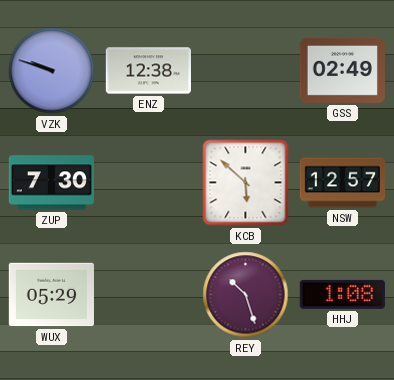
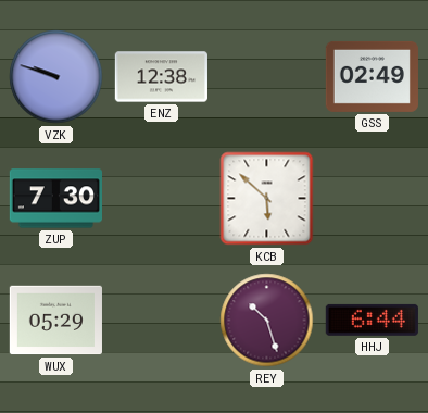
NSW: 12:57 -> none (342, 183)
HHJ: 1:08 -> 6:44 (372, 320)
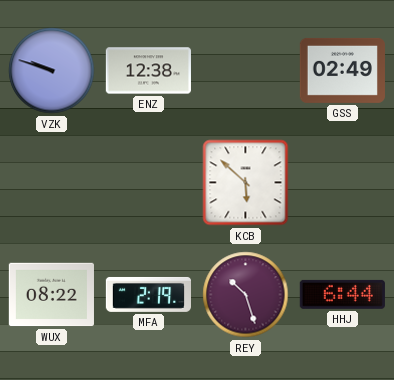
ZUP: 7:30 -> none (55, 199)
WUX: 05:29 -> 08:22 (51, 295)
MFA: none -> 2:19 (148, 294)
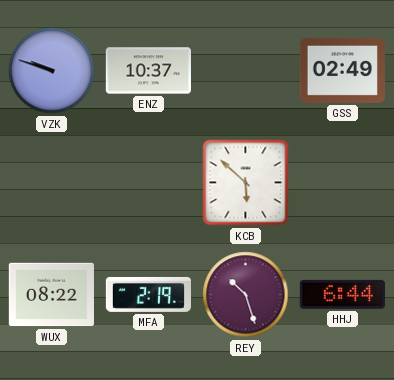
ENZ: 12:38 -> 10:37 (148, 71)
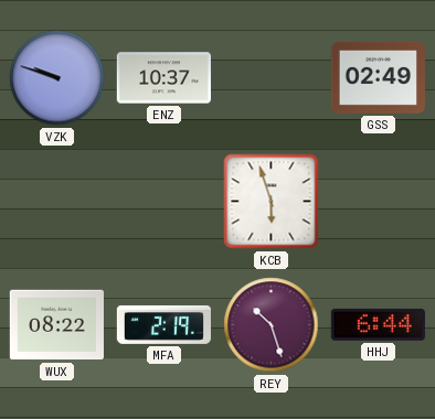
KCB: 5:52 -> 5:57 (272, 202)
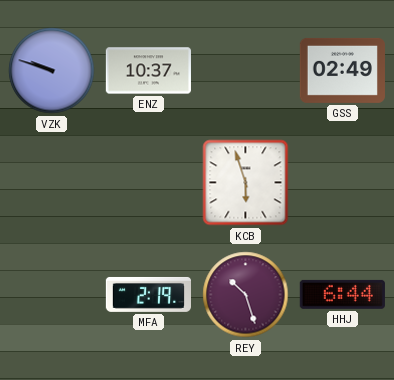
WUX: 08:22 -> none (56, 325)
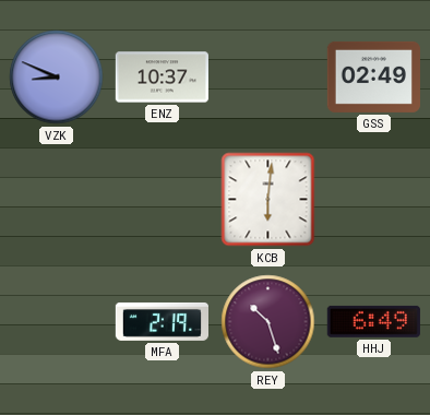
VZK: 9:48 -> 8:49 (57, 78)
KCB: 5:57 -> 6:01 (268, 200)
HHJ: 6:44 -> 6:49 (373, 321)
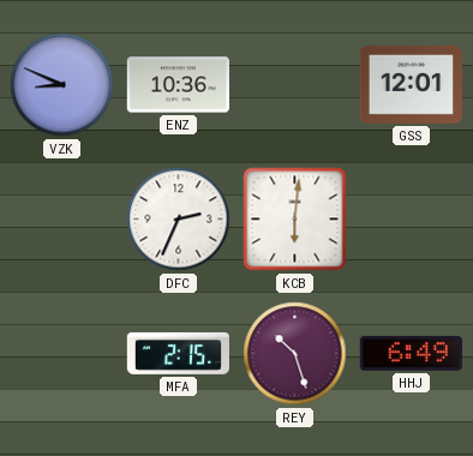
ENZ: 10:37 -> 10:36 (178, 85)
GSS: 02:49 -> 12:01 (411, 84)
DFC: none -> 2:34 (179, 220)
MFA: 2:19 -> 2:15 (178, 353)
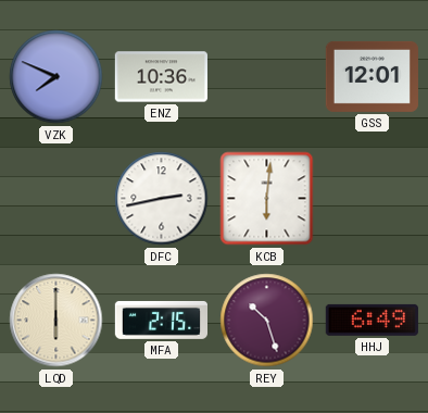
VZK: 8:49 -> 7:49 (56, 77)
DFC: 2:34 -> 2:43 (162, 199)
LQD: none -> 6:00 (56, 321)
